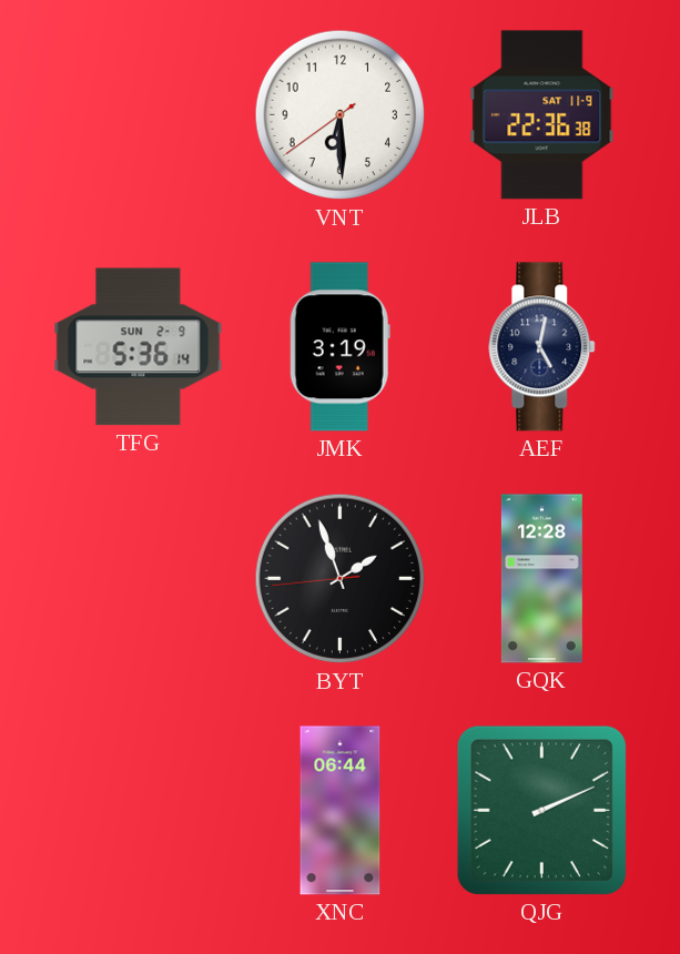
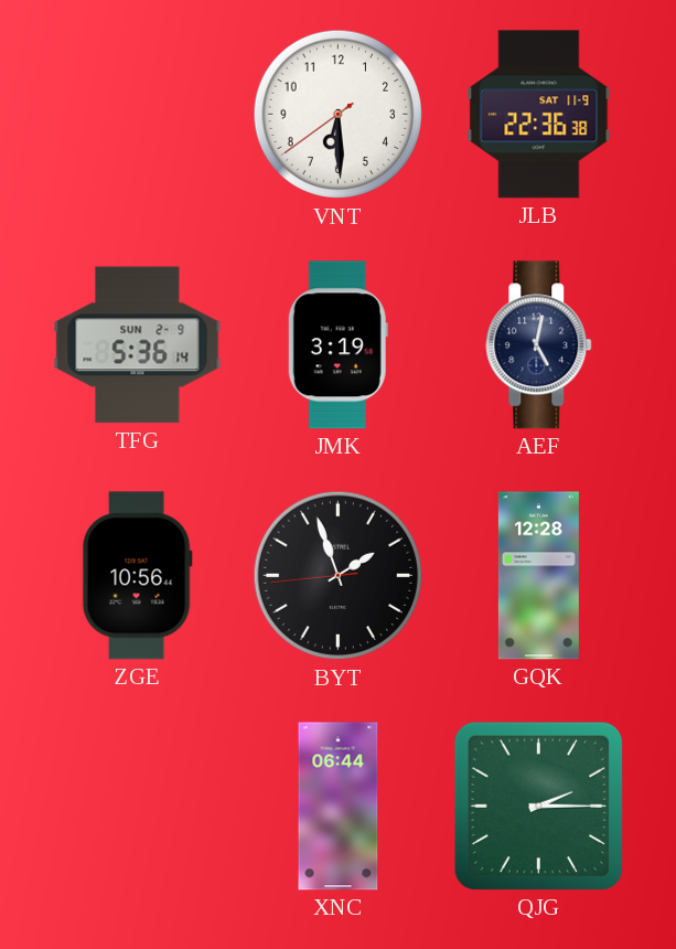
ZGE: none -> 10:56 (137, 576)
QJG: 2:11 -> 2:15 (538, 806)
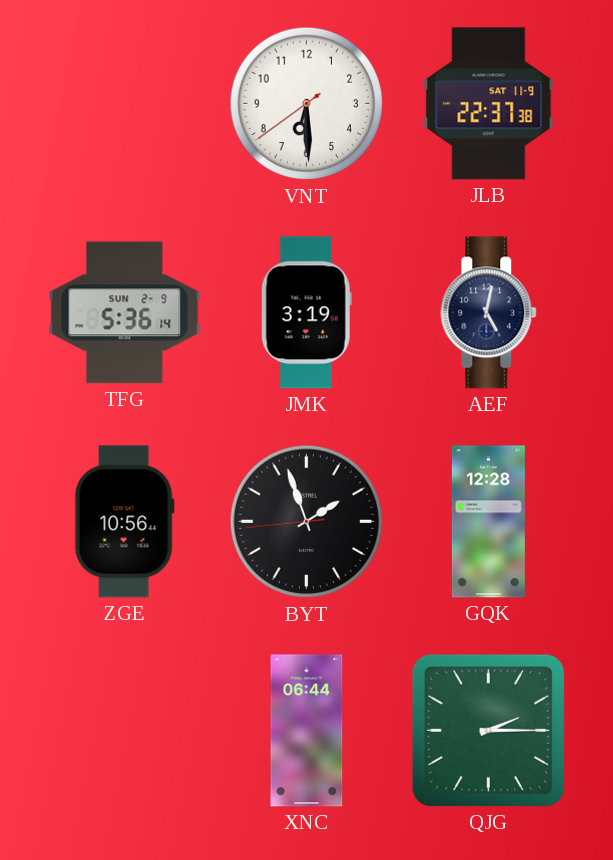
JLB: 22:36 -> 22:37 (489, 104)
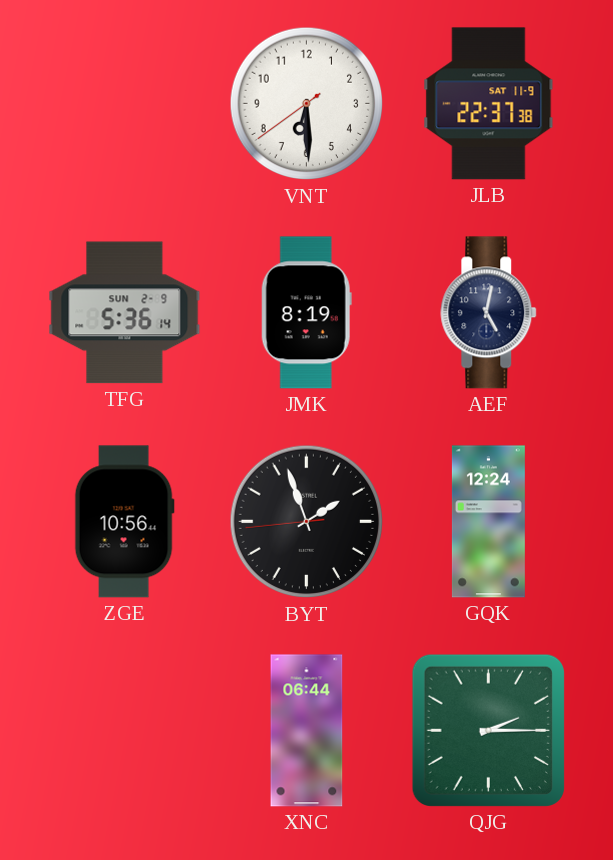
JMK: 3:19 -> 8:19 (306, 313)
GQK: 12:28 -> 12:24 (488, 522)
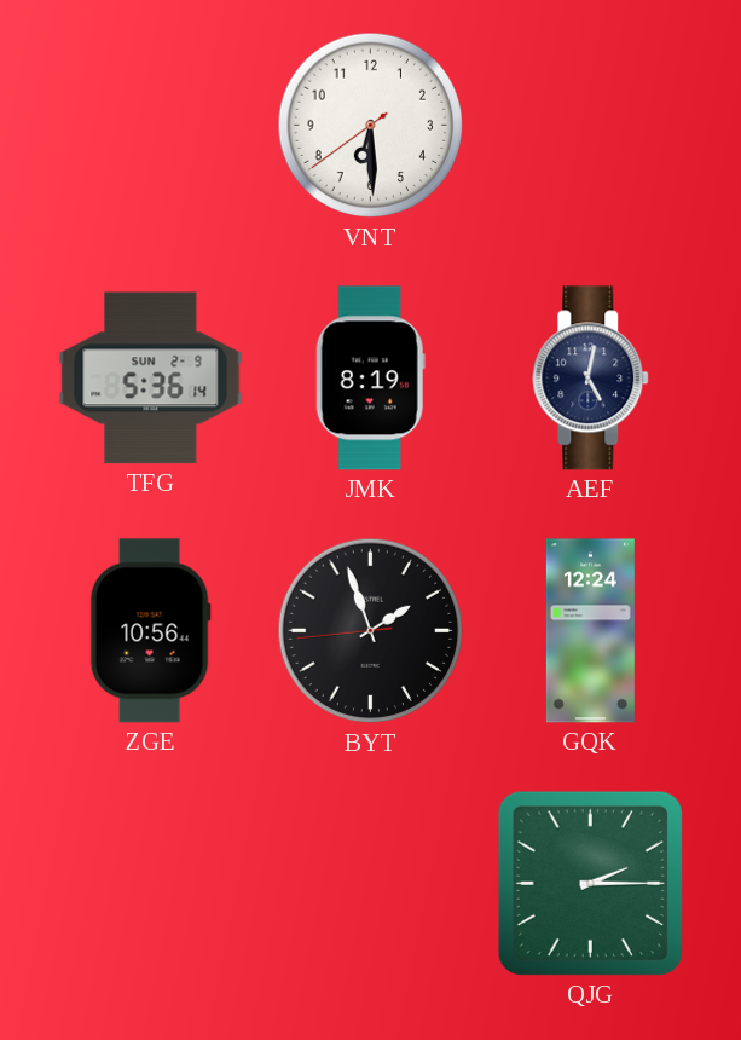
JLB: 22:37 -> none (489, 104)
XNC: 06:44 -> none (307, 731)
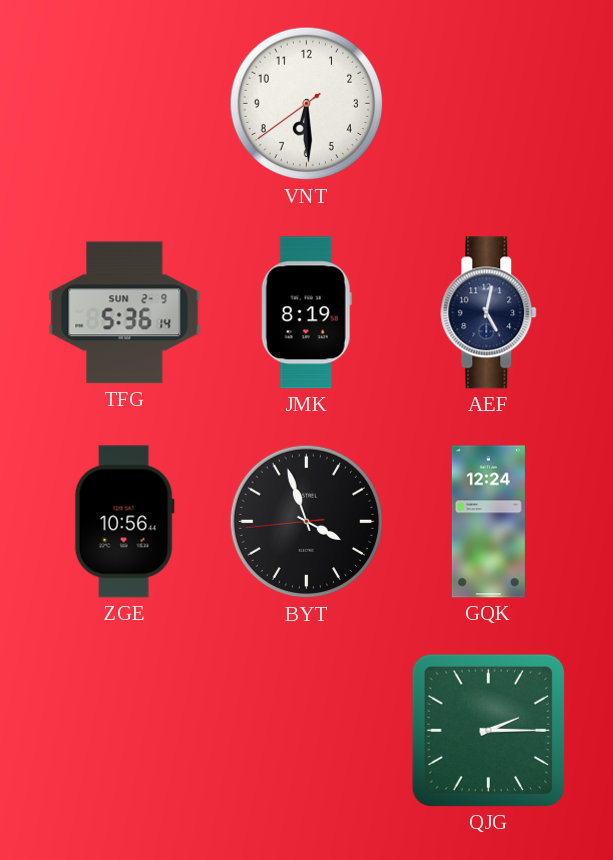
BYT: 1:56 -> 3:56 (307, 522)
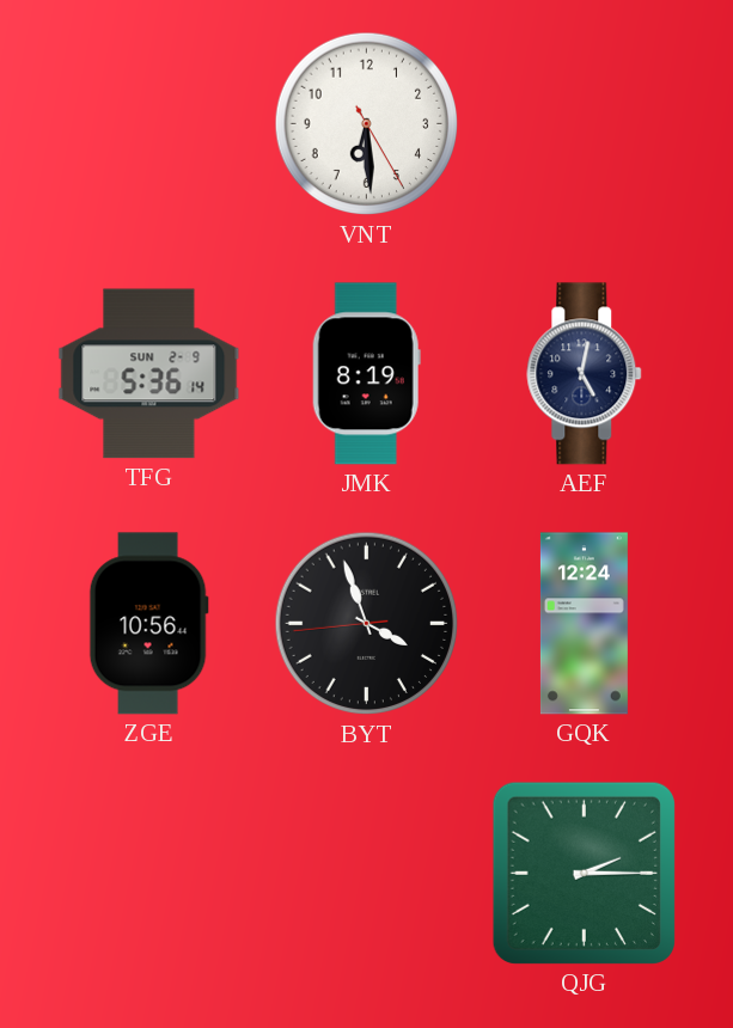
VNT: 6:29:39 -> 6:29:25 (367, 124)
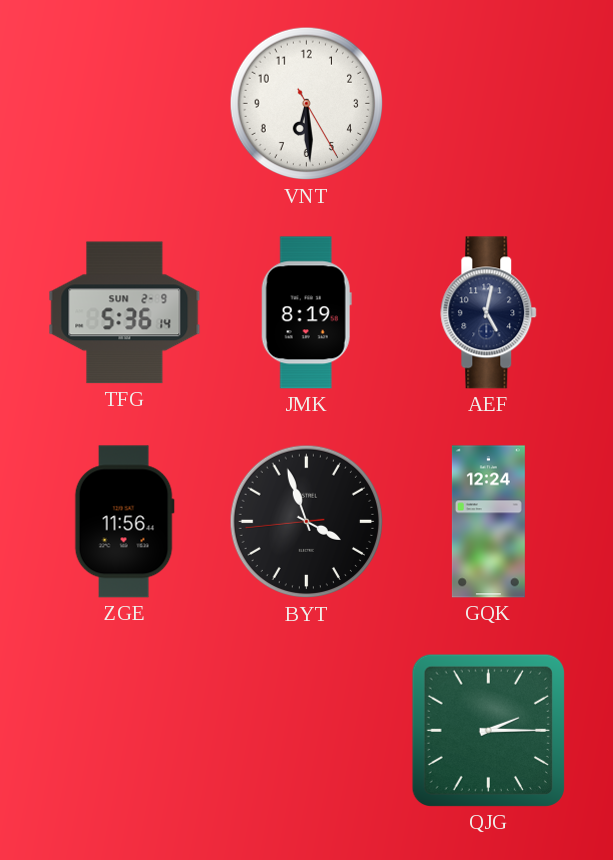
ZGE: 10:56 -> 11:56 (124, 522)
